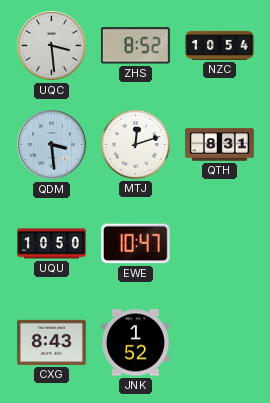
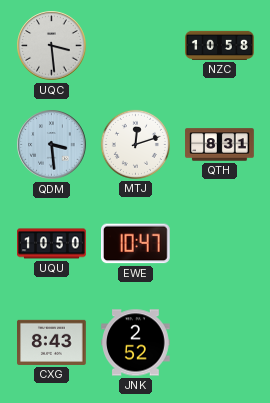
ZHS: 8:52 -> none (135, 46)
NZC: 10:54 -> 10:58 (220, 45)
JNK: 1:52 -> 2:52 (136, 343)
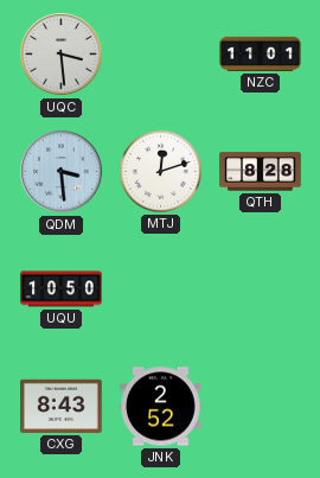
NZC: 10:58 -> 11:01 (261, 53)
QTH: 8:31 -> 8:28 (261, 172)
EWE: 10:47 -> none (135, 244)
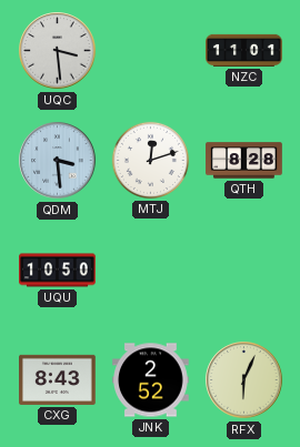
RFX: none -> 6:04 (244, 380)
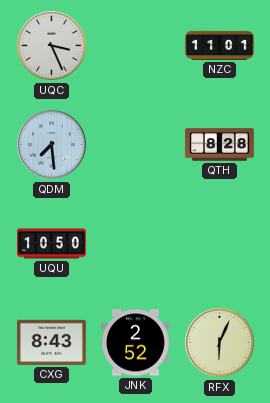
UQC: 3:29 -> 3:26 (52, 46)
QDM: 3:29 -> 7:29 (52, 145)
MTJ: 12:12 -> none (150, 160)
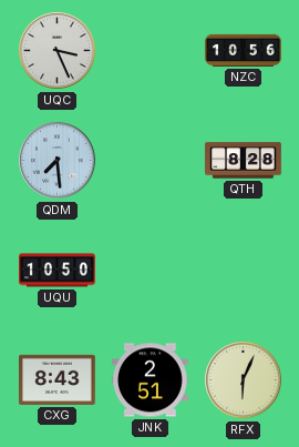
NZC: 11:01 -> 10:56 (244, 50)
JNK: 2:52 -> 2:51 (151, 380)
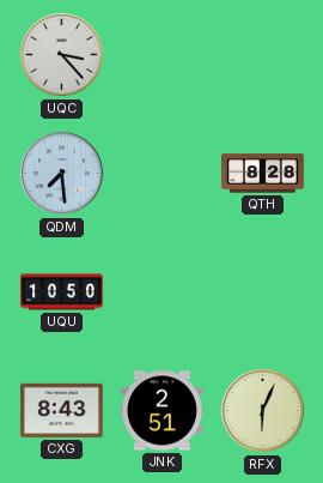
UQC: 3:26 -> 3:23 (62, 55)
NZC: 10:56 -> none (244, 50)
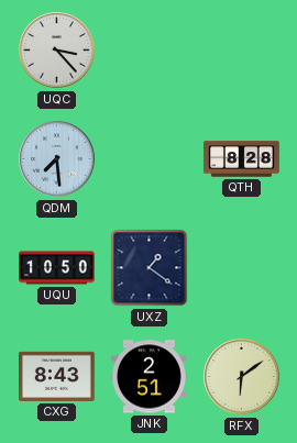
UXZ: none -> 1:21 (150, 268)
RFX: 6:04 -> 6:09 (242, 377)
